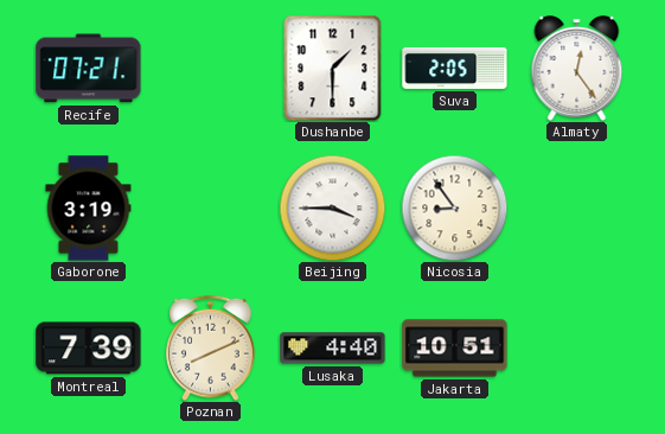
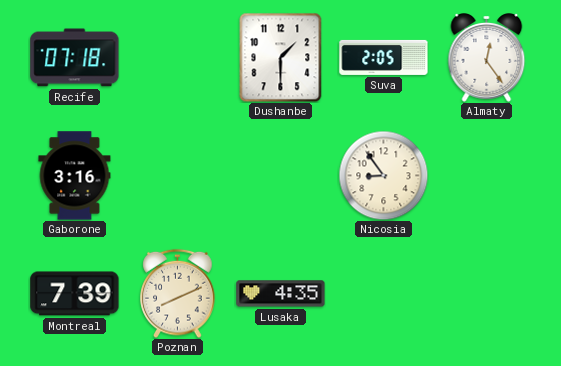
Recife: 07:21 -> 07:18 (75, 58)
Gaborone: 3:19 -> 3:16 (75, 176)
Beijing: 3:45 -> none (332, 208)
Lusaka: 4:40 -> 4:35 (281, 294)
Jakarta: 10:51 -> none (455, 349)
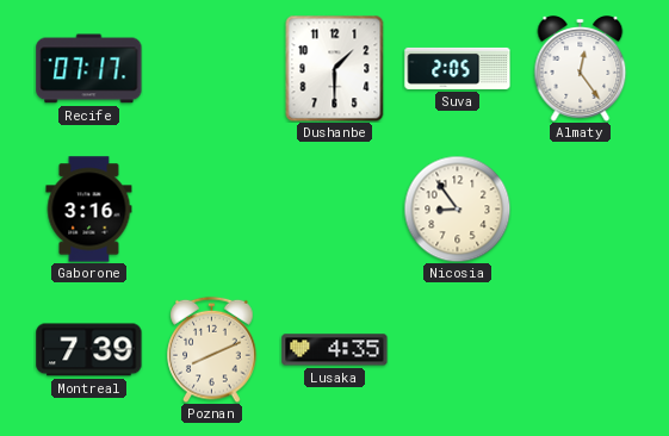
Recife: 07:18 -> 07:17 (89, 69)
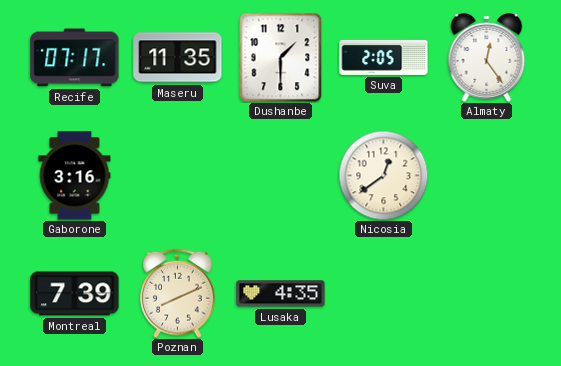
Maseru: none -> 11:35 (178, 58)
Nicosia: 8:54 -> 12:39 (383, 175)
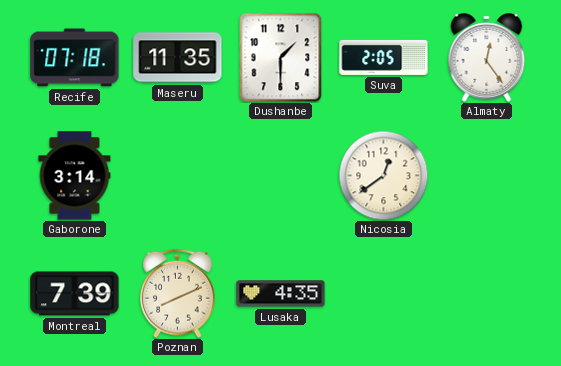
Recife: 07:17 -> 07:18 (75, 58)
Gaborone: 3:16 -> 3:14 (75, 176)
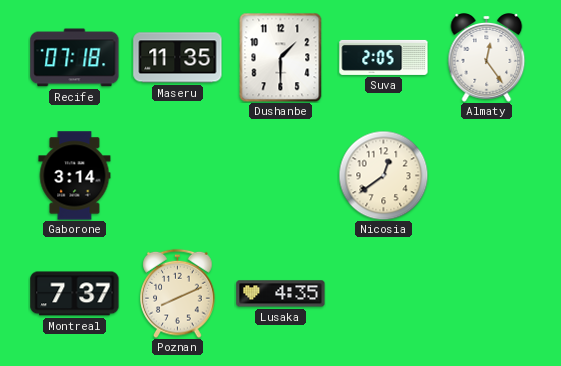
Montreal: 7:39 -> 7:37 (75, 294)
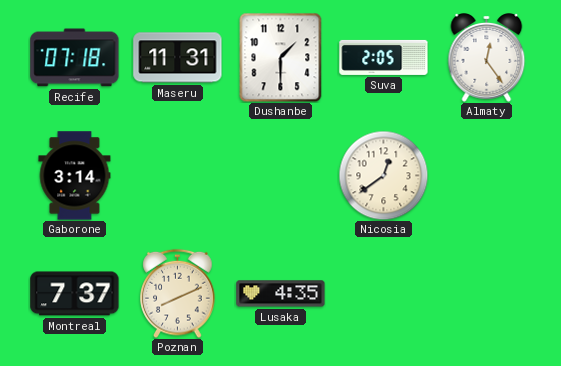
Maseru: 11:35 -> 11:31 (178, 58)
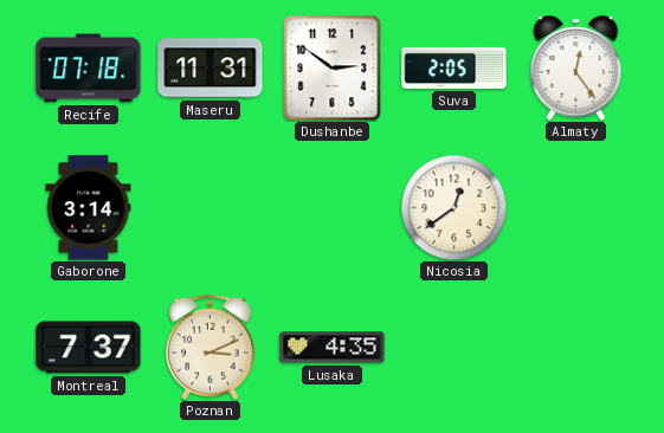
Dushanbe: 1:30 -> 2:51 (333, 67)
Poznan: 8:11 -> 3:11 (211, 347)
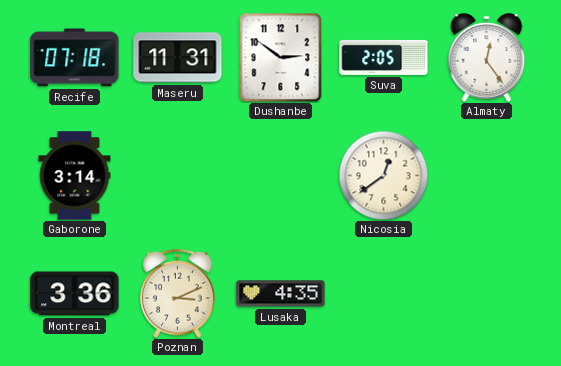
Montreal: 7:37 -> 3:36 (75, 294)
